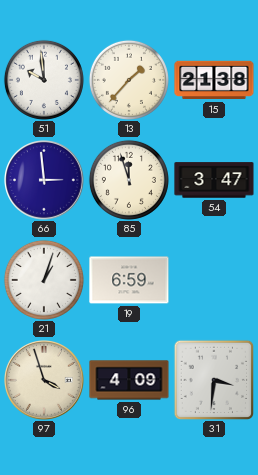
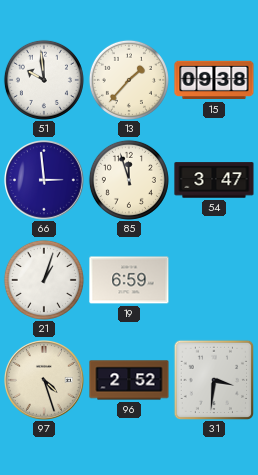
15: 21:38 -> 09:38 (214, 80)
97: 3:57 -> 4:27 (45, 381)
96: 4:09 -> 2:52 (129, 380)
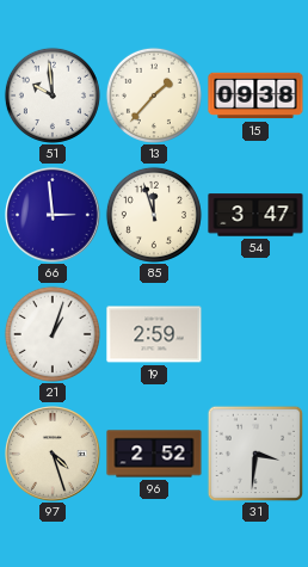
19: 6:59 -> 2:59 (154, 334)
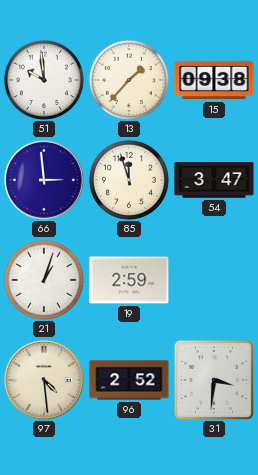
97: 4:27 -> 4:29 (45, 381)
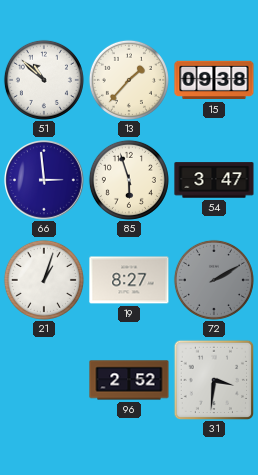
51: 9:59 -> 10:52 (44, 80)
85: 11:57 -> 5:57 (129, 180)
19: 2:59 -> 8:27 (129, 280)
72: none -> 2:10 (214, 280)
97: 4:29 -> none (45, 381)
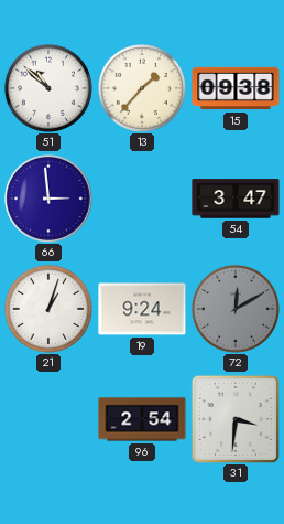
85: 5:57 -> none (129, 180)
19: 8:27 -> 9:24 (142, 309)
72: 2:10 -> 12:10 (236, 309)
96: 2:52 -> 2:54 (142, 419)
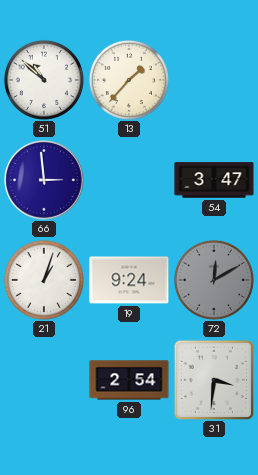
15: 09:38 -> none (236, 88)
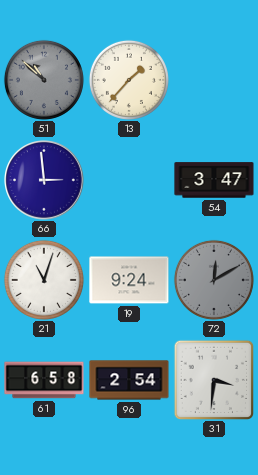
51 dial: white -> grey (44, 80)
21: 1:03 -> 11:03 (44, 280)
61: none -> 6:58 (44, 380)
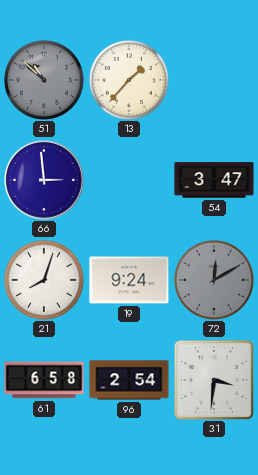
21: 11:03 -> 8:03 (44, 280)
